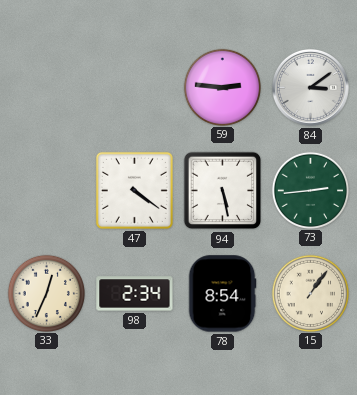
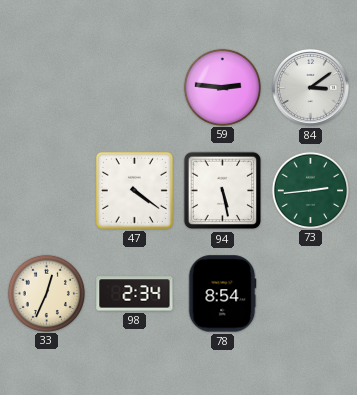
15: 1:06 -> none (310, 293)
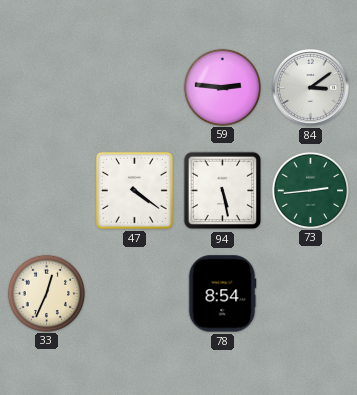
98: 2:34 -> none (135, 294)
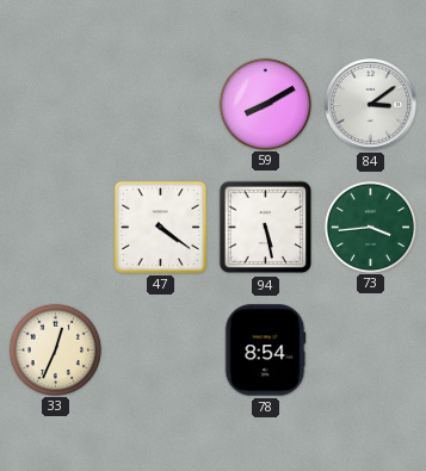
59: 2:46 -> 8:10 (265, 104)
73: 2:44 -> 3:44 (370, 227)
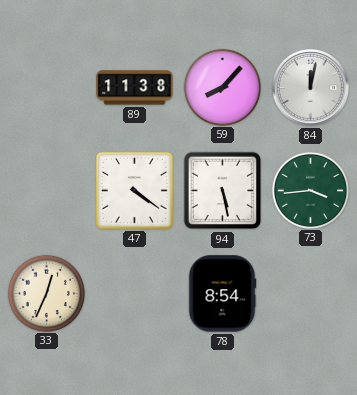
89: none -> 11:38 (135, 88)
59: 8:10 -> 8:07 (222, 87)
84: 3:09 -> 12:02 (310, 87)
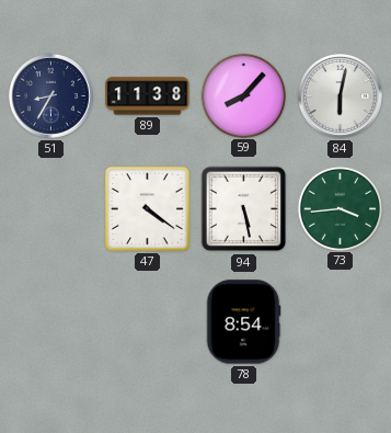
51: none -> 8:35 (50, 95)
84: 12:02 -> 6:02 (340, 95)
33: 12:34 -> none (46, 293)
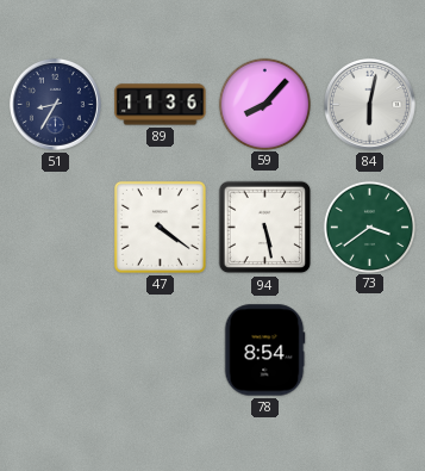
89: 11:38 -> 11:36 (161, 105)
73: 3:44 -> 3:39 (369, 227)
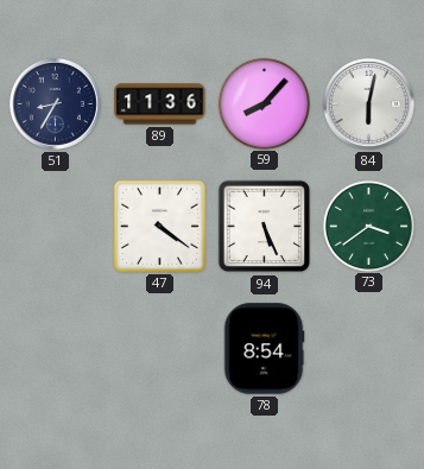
94: 5:28 -> 5:26 (265, 227)
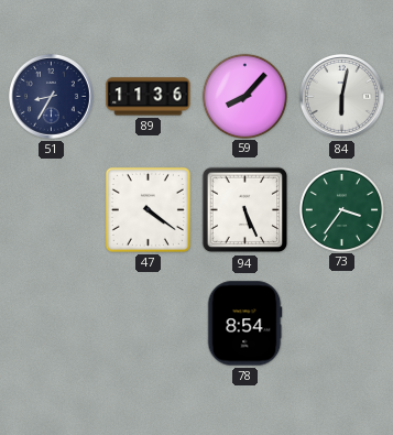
73: 3:39 -> 3:36 (341, 209)
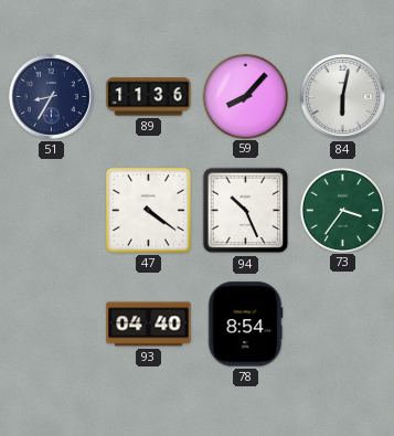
94: 5:26 -> 10:26 (246, 211)
93: none -> 04:40 (149, 325)
